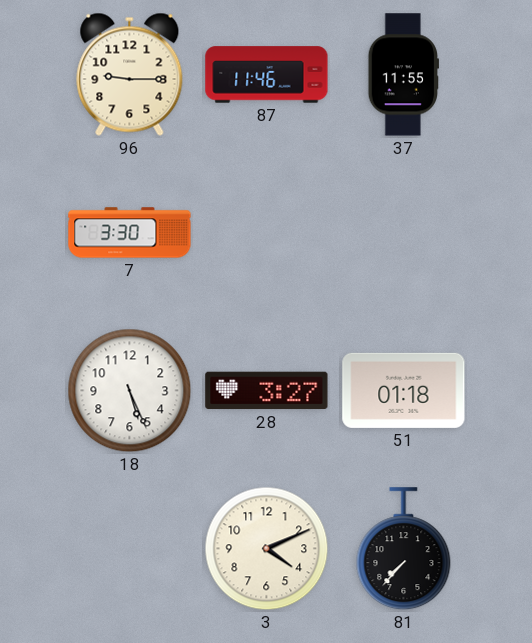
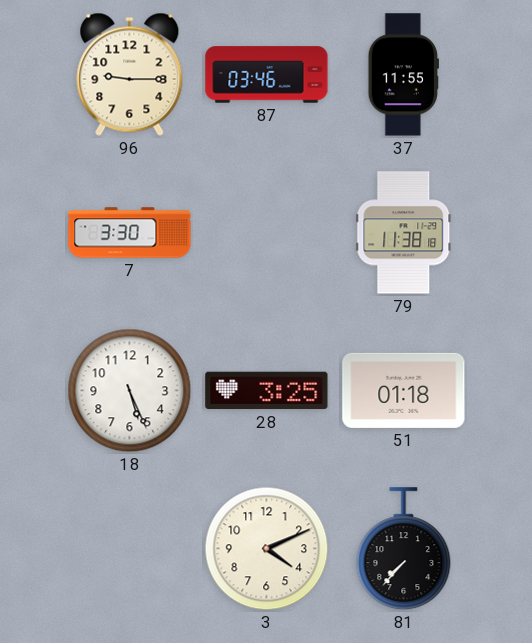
87: 11:46 -> 03:46 (267, 75)
79: none -> 11:38 (404, 233)
28: 3:27 -> 3:25 (267, 391)
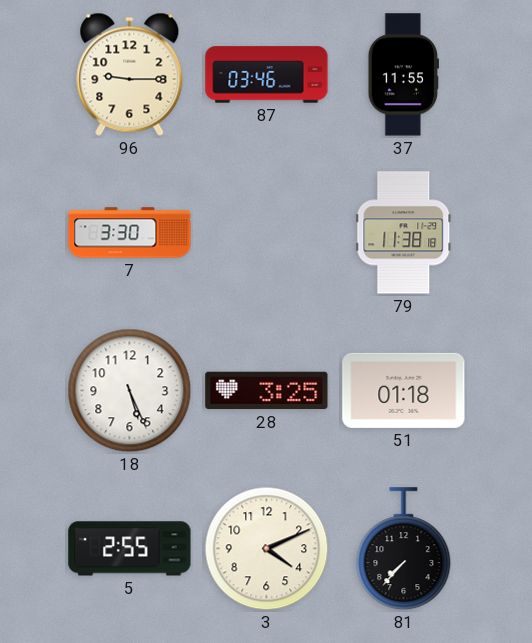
5: none -> 2:55 (130, 549)
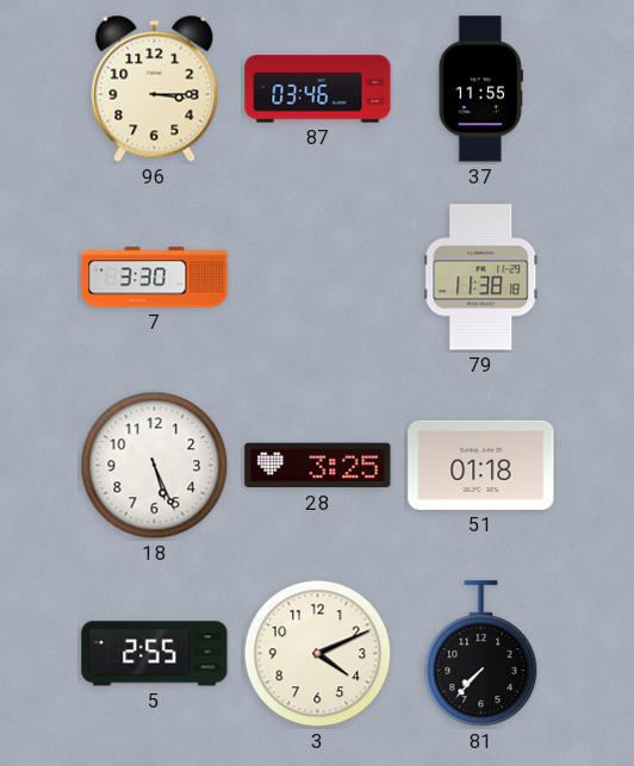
96: 9:15 -> 3:15 (155, 88)
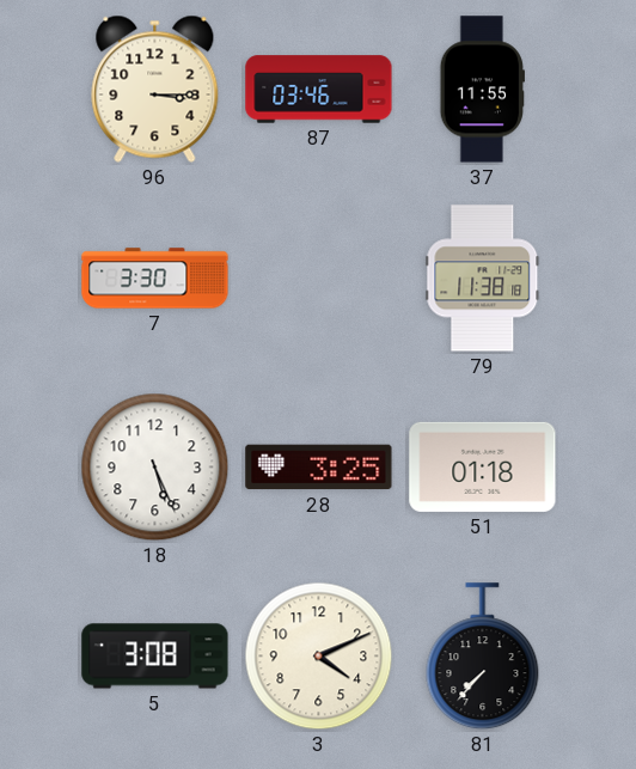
5: 2:55 -> 3:08 (155, 657)
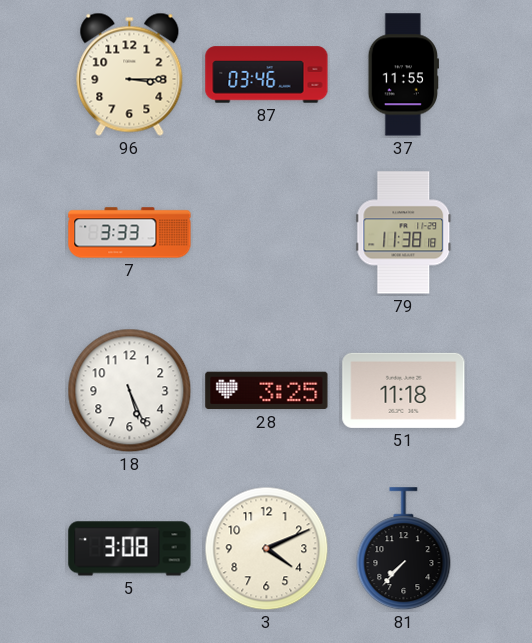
7: 3:30 -> 3:33 (130, 233)
51: 01:18 -> 11:18 (404, 390)
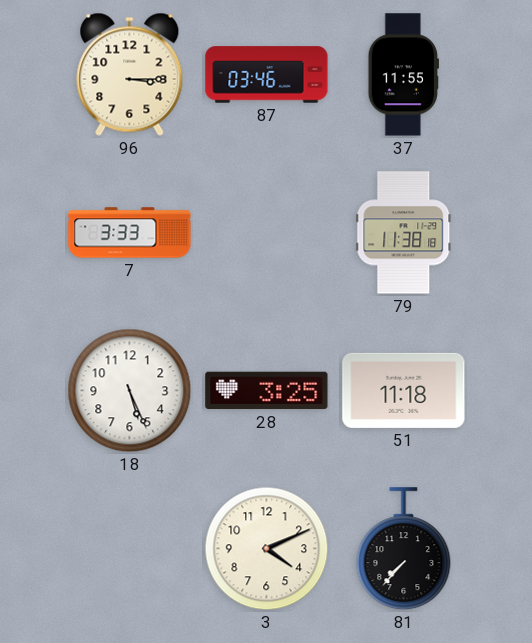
5: 3:08 -> none (130, 549)
